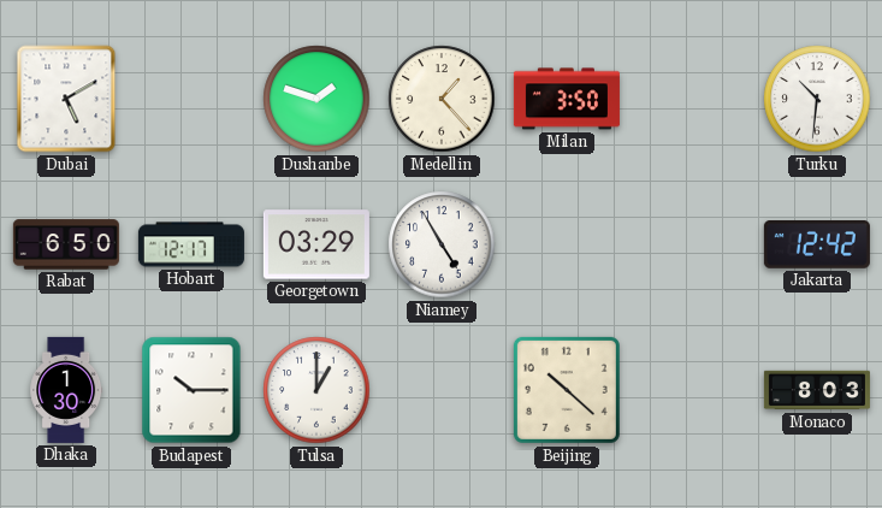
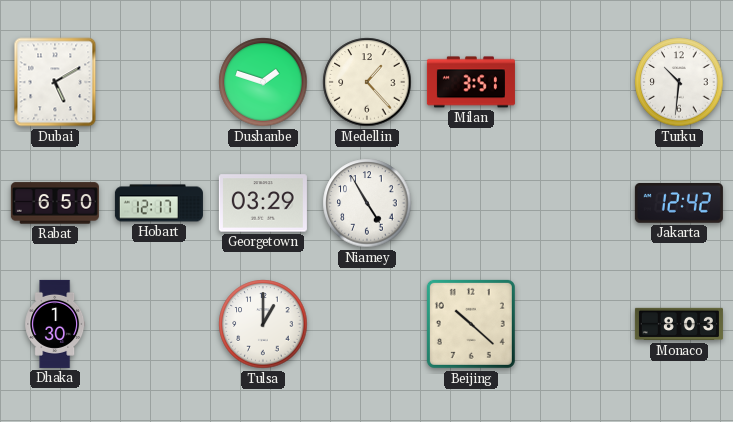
Milan: 3:50 -> 3:51 (471, 82)
Budapest: 10:15 -> none (191, 390)
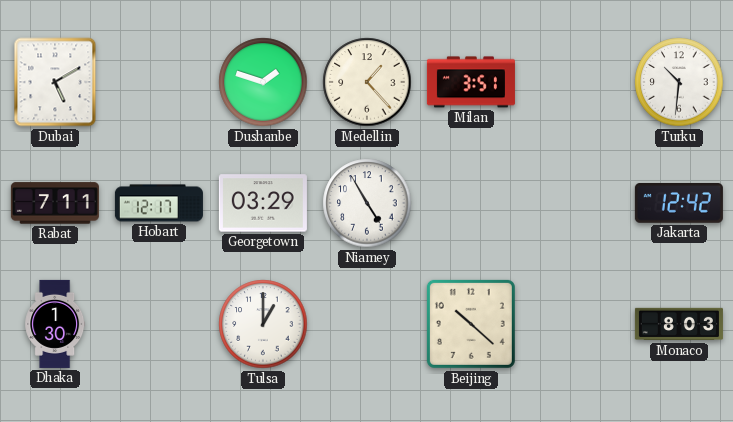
Rabat: 6:50 -> 7:11 (55, 203)
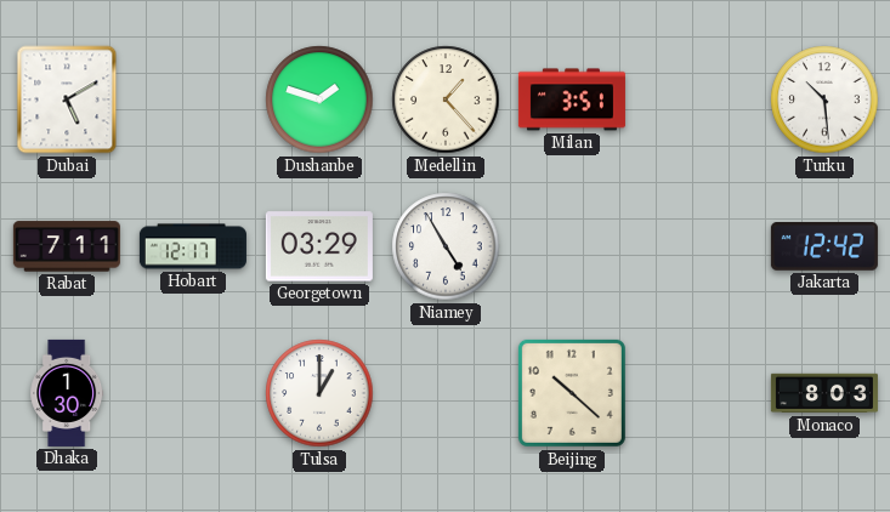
Turku: 10:31 -> 10:29 (824, 99)
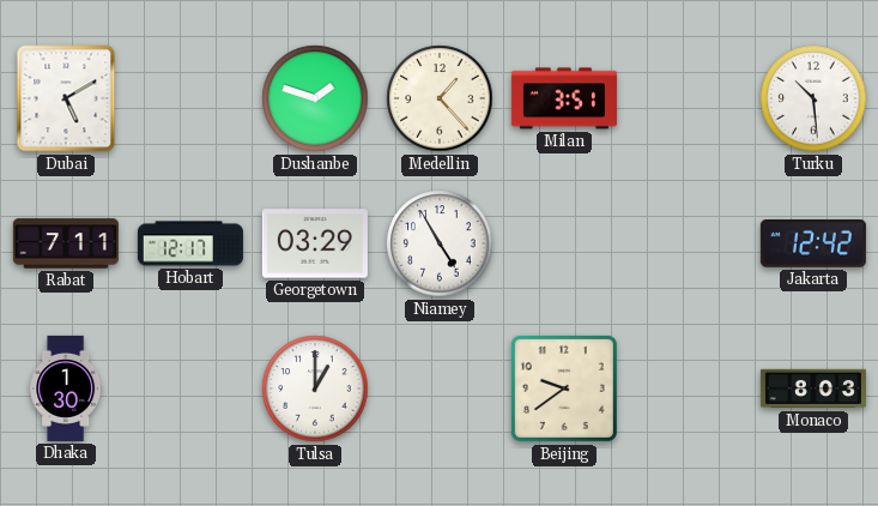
Beijing: 10:22 -> 9:39 (564, 388)
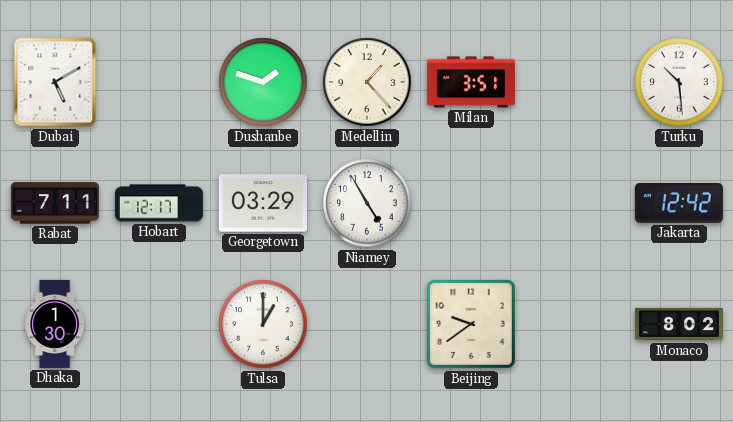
Monaco: 8:03 -> 8:02 (679, 324)
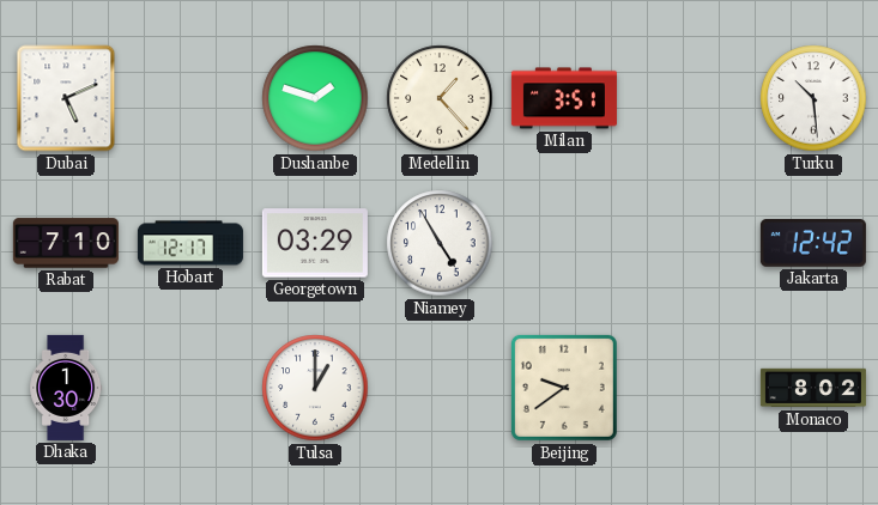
Dubai: 5:10 -> 5:11 (66, 98)
Rabat: 7:11 -> 7:10 (66, 243)
